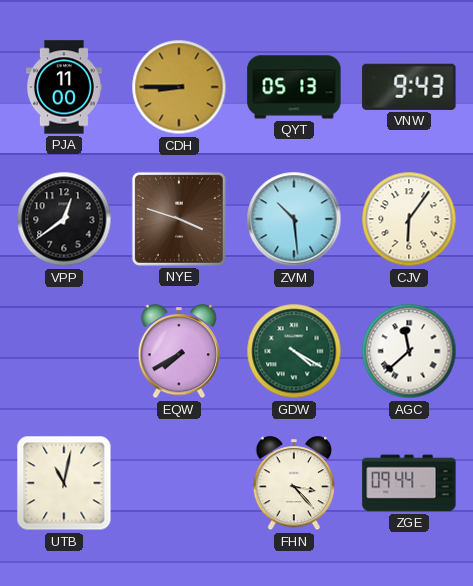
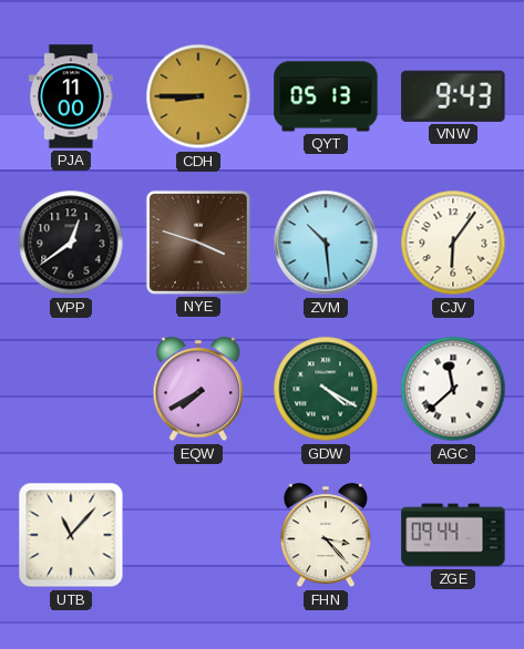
UTB: 11:02 -> 11:07 (71, 535)
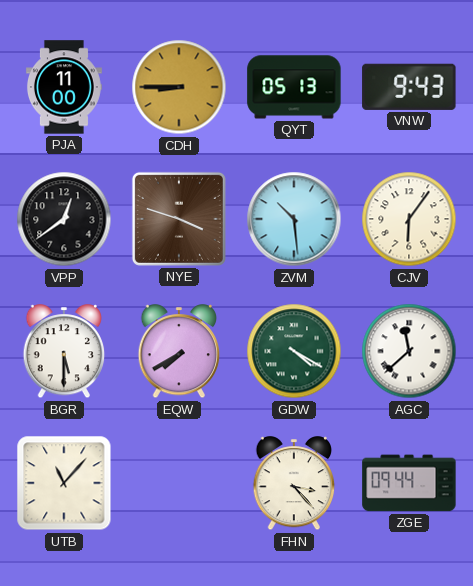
BGR: none -> 5:30 (64, 352)
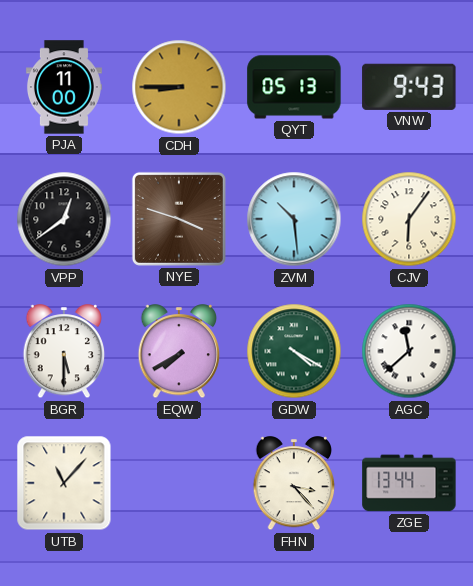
ZGE: 09:44 -> 13:44 (409, 483)
